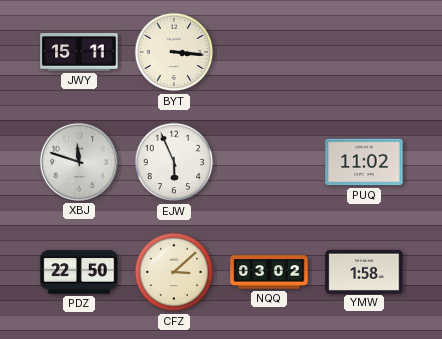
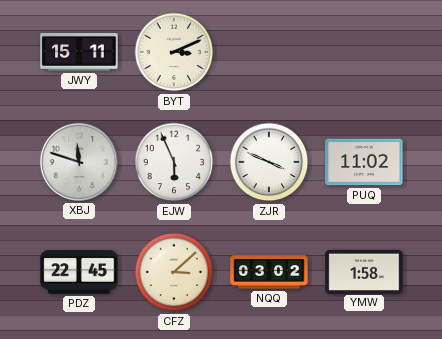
BYT: 3:16 -> 3:11 (174, 52)
ZJR: none -> 3:49 (269, 162)
PDZ: 22:50 -> 22:45 (79, 272)
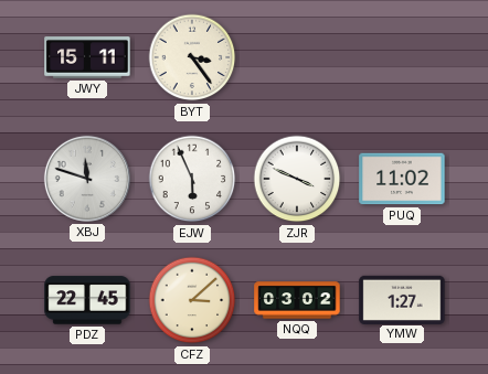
BYT: 3:11 -> 3:24 (192, 57)
YMW: 1:58 -> 1:27 (402, 299)
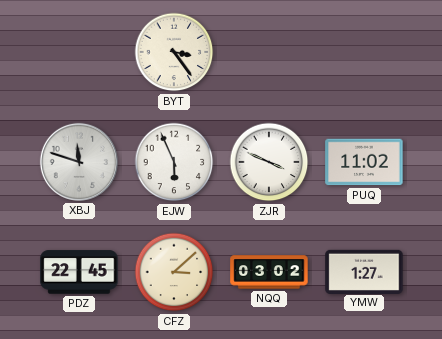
JWY: 15:11 -> none (87, 57)
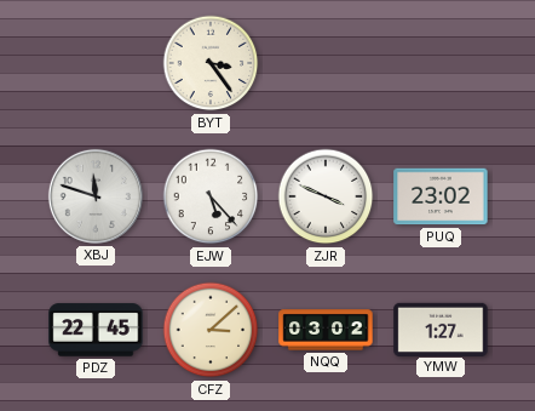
EJW: 5:56 -> 5:23 (211, 196)
PUQ: 11:02 -> 23:02 (441, 196)
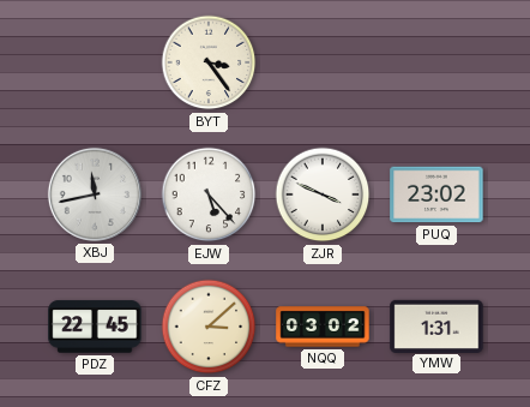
XBJ: 11:48 -> 11:43 (95, 194)
YMW: 1:27 -> 1:31 (436, 325)
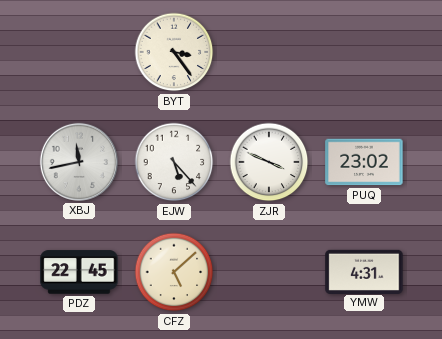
CFZ: 3:08 -> 5:08 (174, 272)
NQQ: 03:02 -> none (323, 327)
YMW: 1:31 -> 4:31 (364, 271)
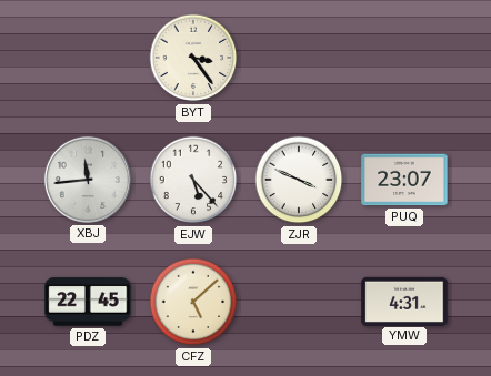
XBJ: 11:43 -> 11:44 (88, 180)
PUQ: 23:02 -> 23:07 (404, 180)
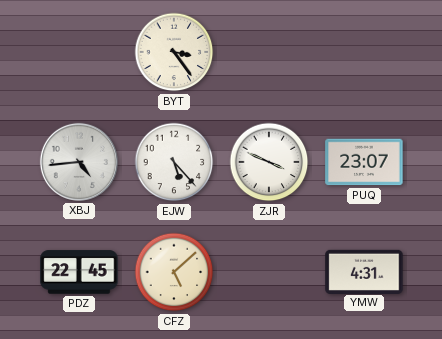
XBJ: 11:44 -> 4:44 (79, 162)
